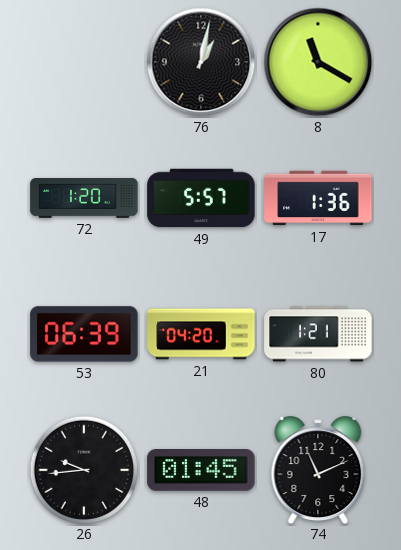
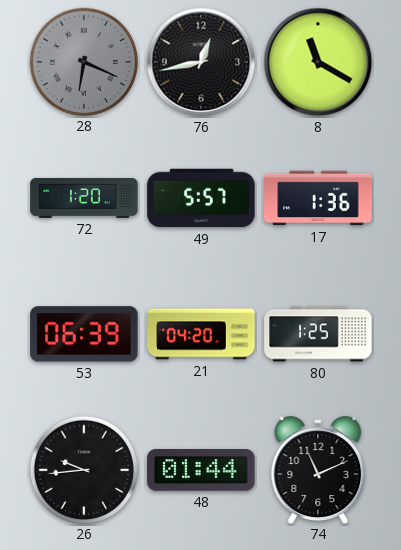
28: none -> 6:19 (83, 61)
76: 1:02 -> 12:43 (201, 62)
80: 1:21 -> 1:25 (318, 334)
48: 01:45 -> 01:44 (201, 471)
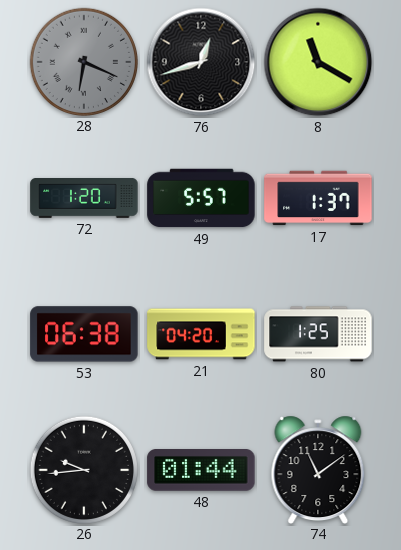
76: 12:43 -> 12:42 (201, 62)
17: 1:36 -> 1:37 (318, 198)
53: 06:39 -> 06:38 (84, 334)
74: 11:11 -> 11:09 (318, 469)
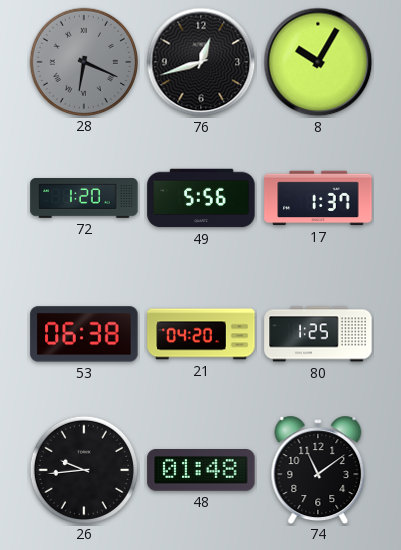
8: 11:20 -> 10:05 (318, 62)
49: 5:57 -> 5:56 (201, 198)
48: 01:44 -> 01:48 (201, 471)
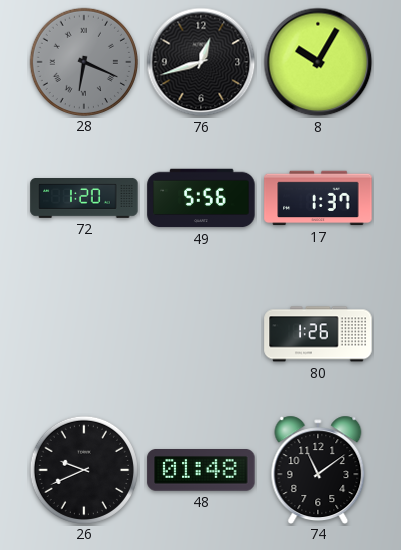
53: 06:38 -> none (84, 334)
21: 04:20 -> none (201, 334)
80: 1:25 -> 1:26 (318, 334)
26: 9:44 -> 9:41 (83, 469)
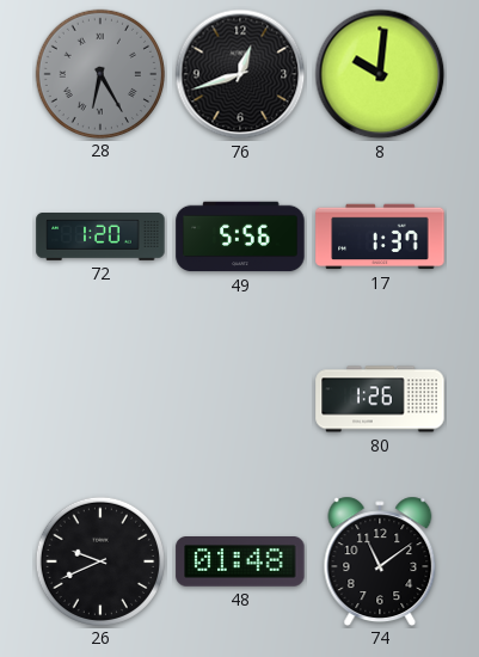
28: 6:19 -> 6:25 (99, 73)
8: 10:05 -> 10:01 (380, 74)
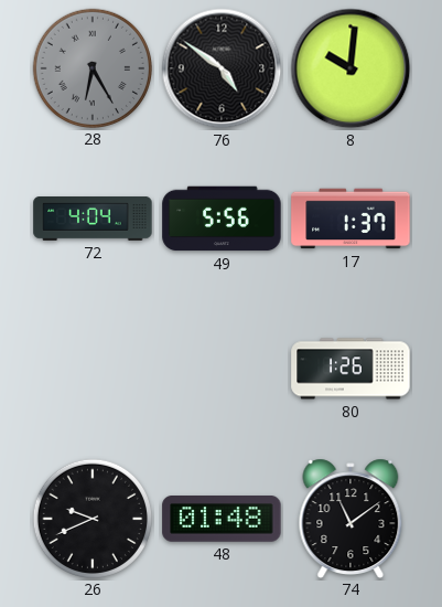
76: 12:42 -> 4:51 (222, 68)
72: 1:20 -> 4:04 (93, 220)
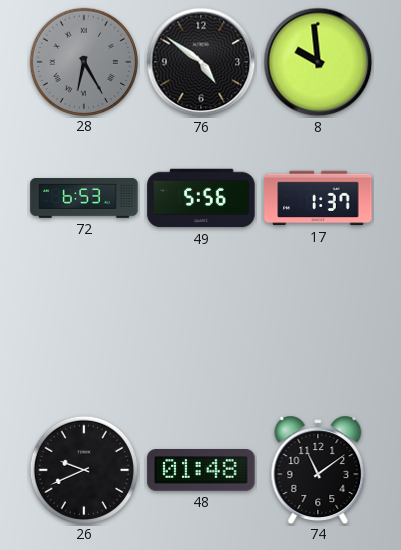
8: 10:01 -> 9:59 (318, 62)
72: 4:04 -> 6:53 (84, 199)
80: 1:26 -> none (351, 369)
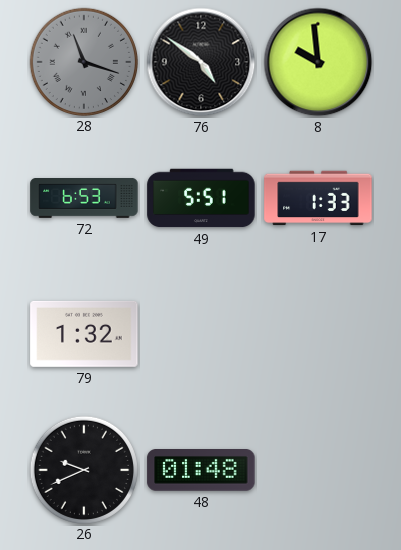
28: 6:25 -> 11:18 (83, 61)
49: 5:56 -> 5:51 (201, 198)
17: 1:37 -> 1:33 (318, 198)
79: none -> 1:32 (84, 334)
74: 11:09 -> none (318, 469)
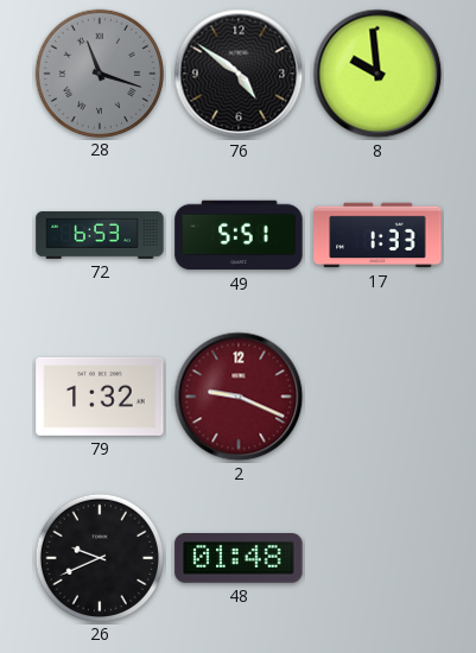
2: none -> 9:19 (239, 397)
